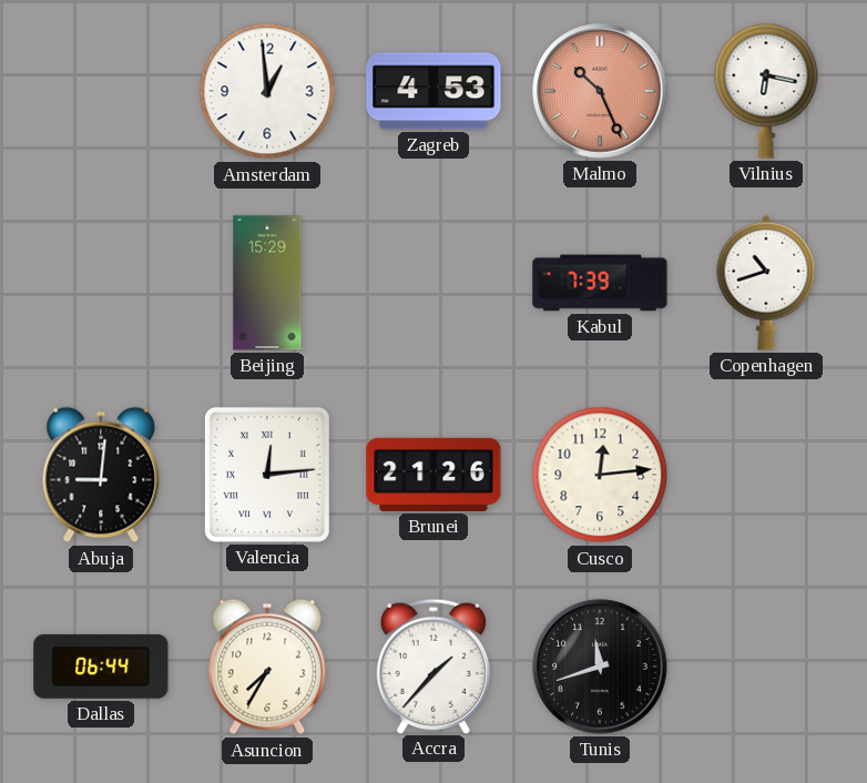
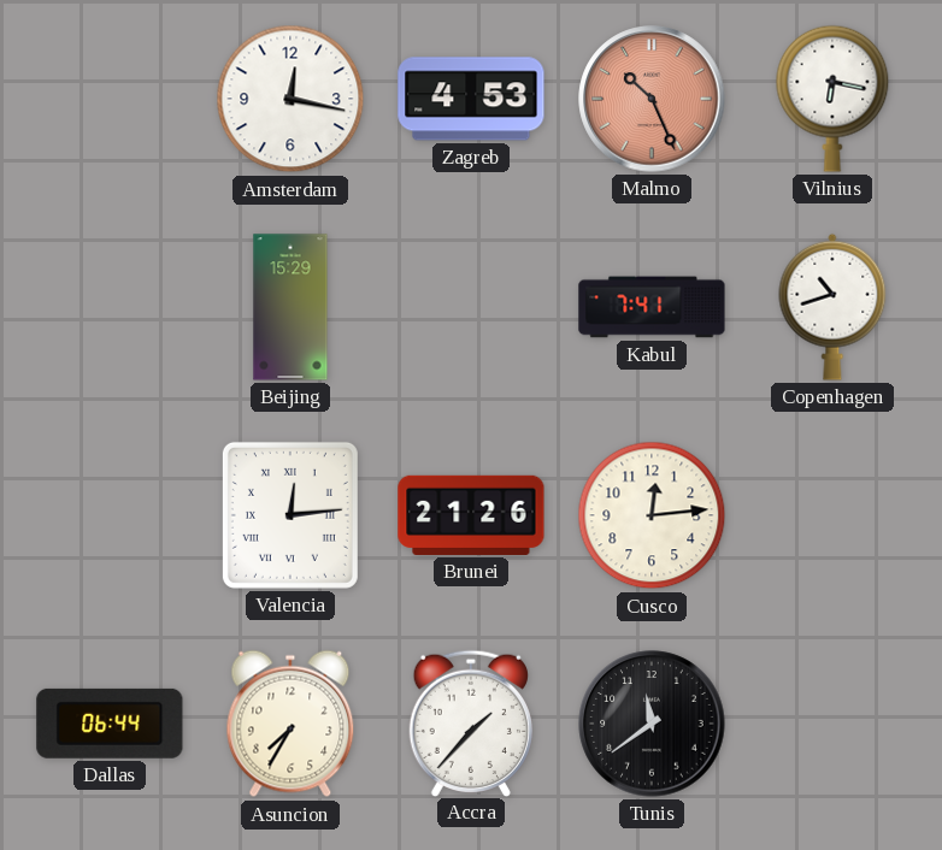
Amsterdam: 12:59 -> 12:17 (290, 99)
Kabul: 7:39 -> 7:41 (652, 307)
Abuja: 9:01 -> none (101, 475)
Tunis: 11:42 -> 11:39 (652, 724)
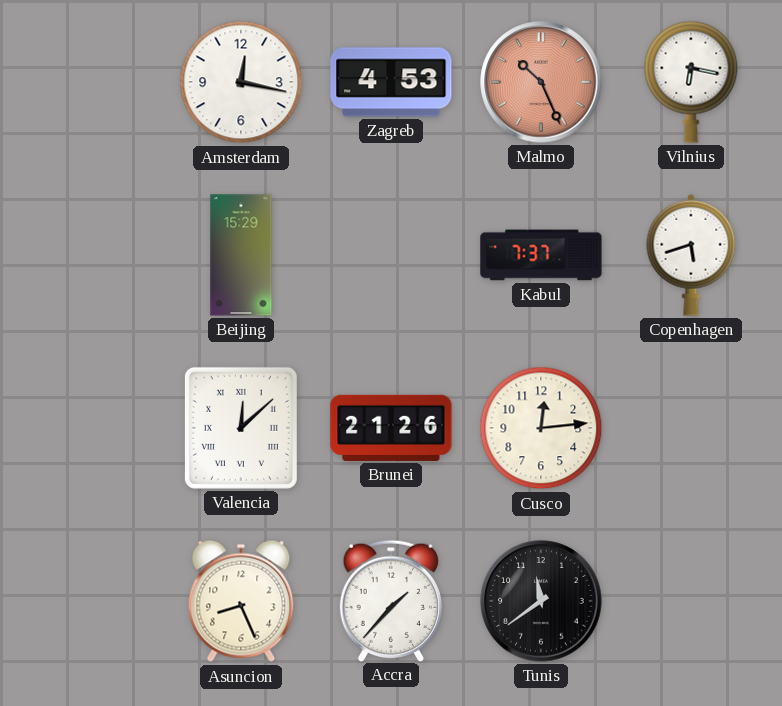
Kabul: 7:41 -> 7:37 (541, 255)
Copenhagen: 10:42 -> 5:42 (691, 255)
Valencia: 12:14 -> 12:08 (241, 428)
Dallas: 06:44 -> none (110, 724)
Asuncion: 7:35 -> 8:26 (241, 601)
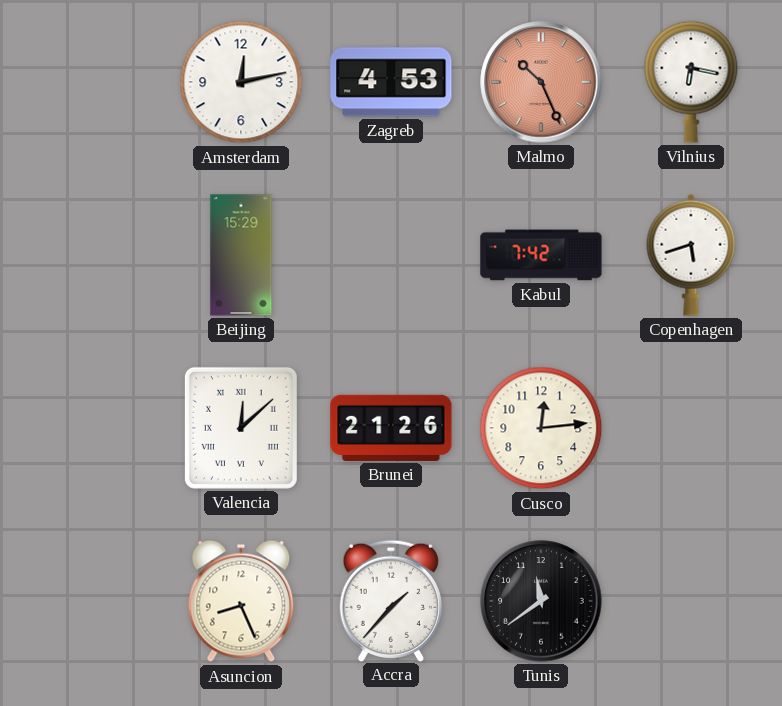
Amsterdam: 12:17 -> 12:13 (241, 82)
Kabul: 7:37 -> 7:42 (541, 255)
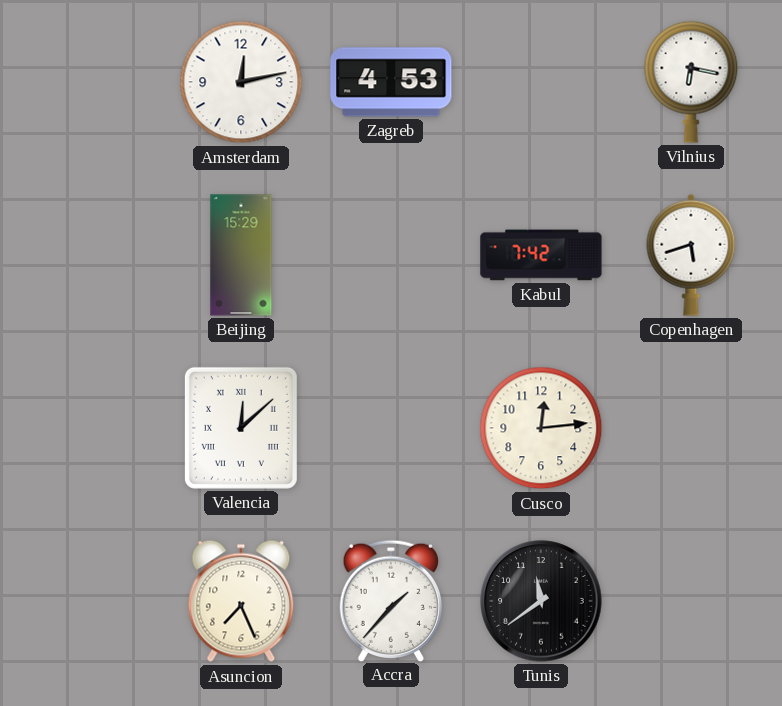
Malmo: 10:26 -> none (541, 82)
Brunei: 21:26 -> none (391, 428)
Asuncion: 8:26 -> 7:26 (241, 601)
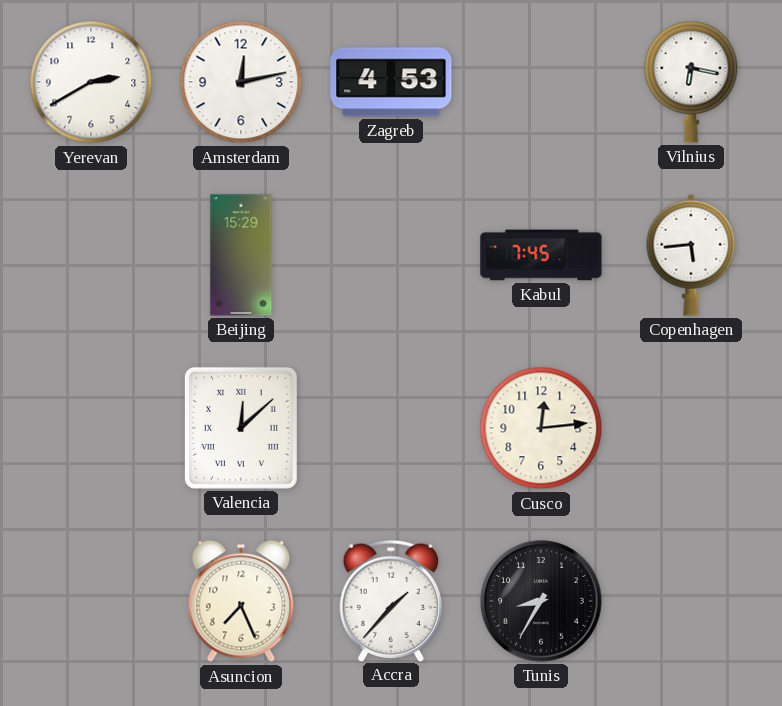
Yerevan: none -> 2:40 (91, 82)
Kabul: 7:42 -> 7:45 (541, 255)
Copenhagen: 5:42 -> 5:44 (691, 255)
Tunis: 11:39 -> 8:35 (541, 601)
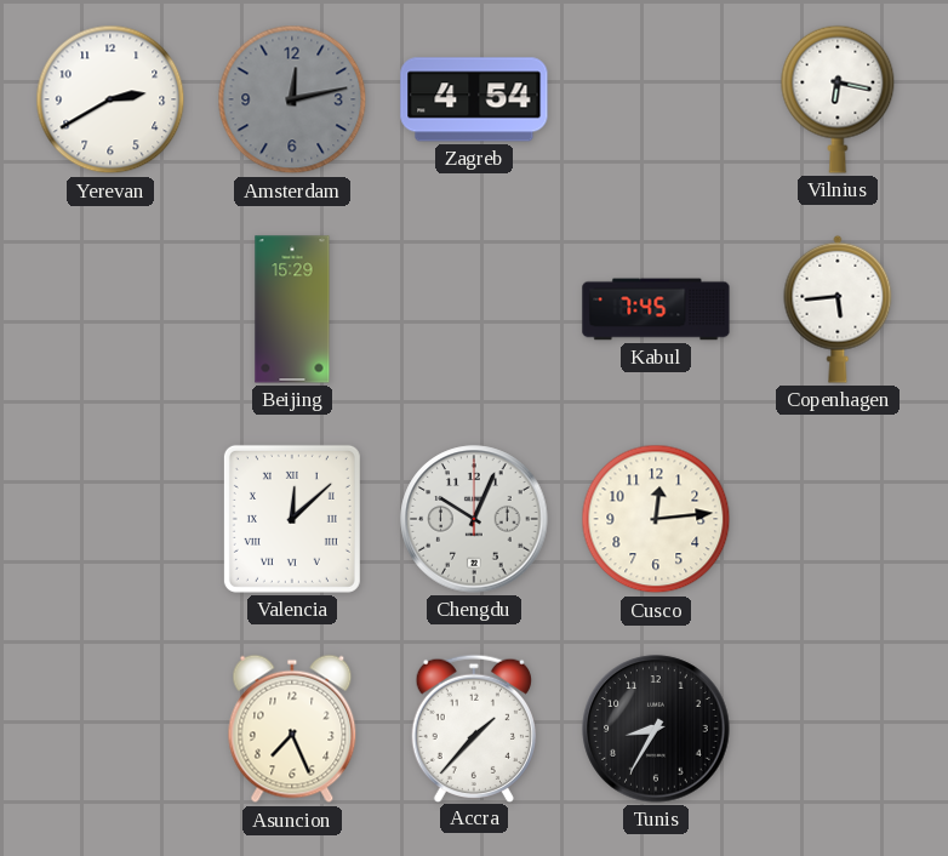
Amsterdam dial: white -> grey (292, 99)
Zagreb: 4:53 -> 4:54 (474, 99)
Chengdu: none -> 10:04 (474, 519)
